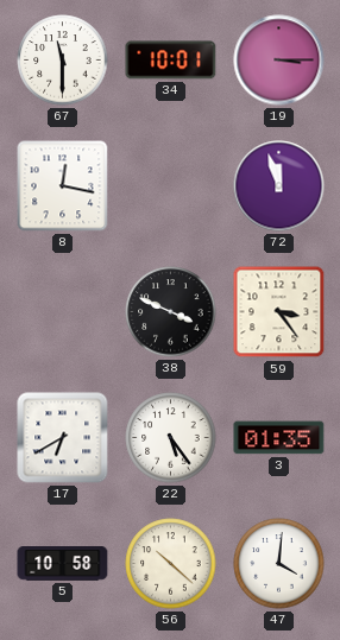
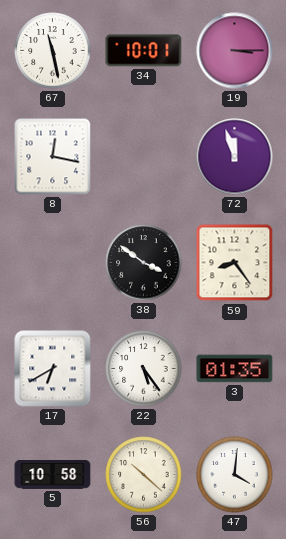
67: 11:30 -> 11:28 (53, 51)
38: 3:49 -> 3:51 (144, 263)
59: 3:24 -> 8:24 (235, 263)
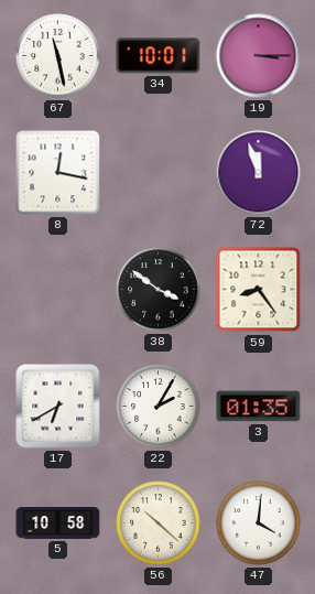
22: 5:24 -> 2:05 (159, 407)
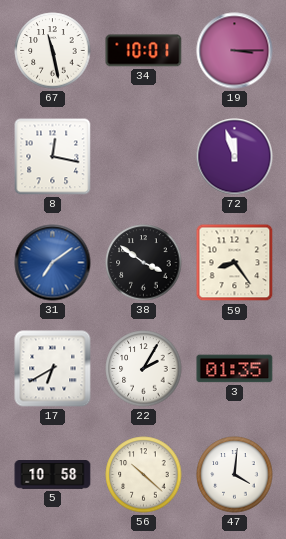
31: none -> 7:09 (53, 263)
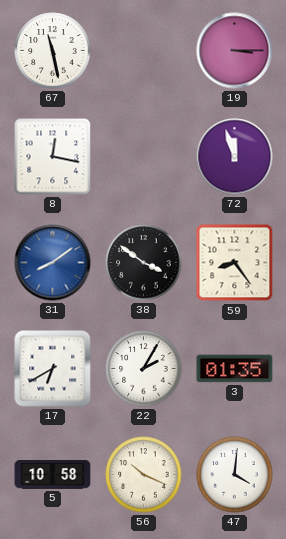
34: 10:01 -> none (144, 51)
31: 7:09 -> 8:09 (53, 263)
56: 10:22 -> 10:19 (144, 475)
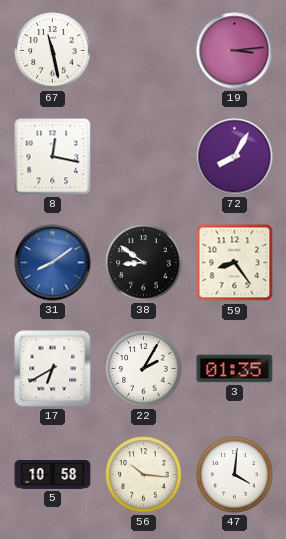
19: 3:15 -> 3:14 (235, 51)
72: 11:57 -> 8:05 (235, 157)
38: 3:51 -> 8:51 (144, 263)
56: 10:19 -> 10:16 (144, 475)
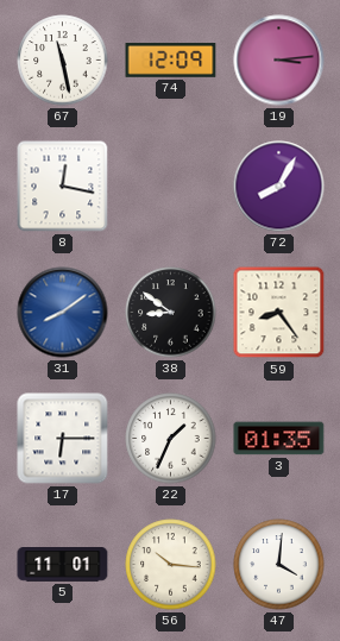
74: none -> 12:09 (171, 61)
17: 6:40 -> 6:15 (63, 439)
22: 2:05 -> 1:34 (171, 439)
5: 10:58 -> 11:01 (63, 565)
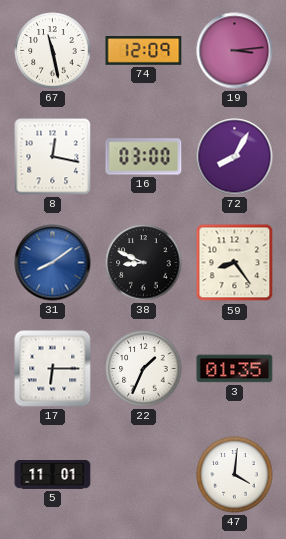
16: none -> 03:00 (144, 157)
38: 8:51 -> 8:49 (144, 263)
56: 10:16 -> none (171, 565)
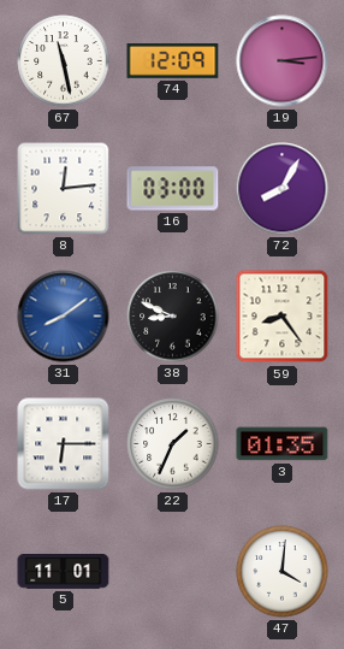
8: 12:17 -> 12:14 (64, 189)
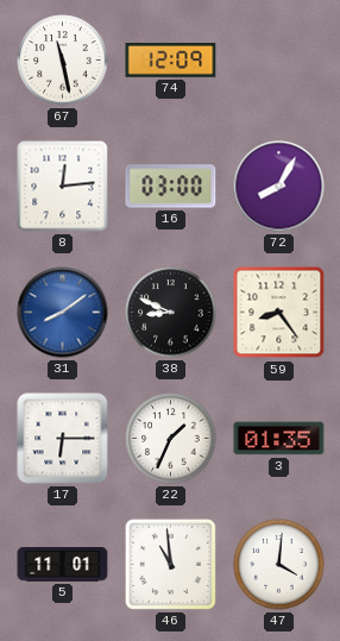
19: 3:14 -> none (283, 61)
46: none -> 10:59 (170, 564)
